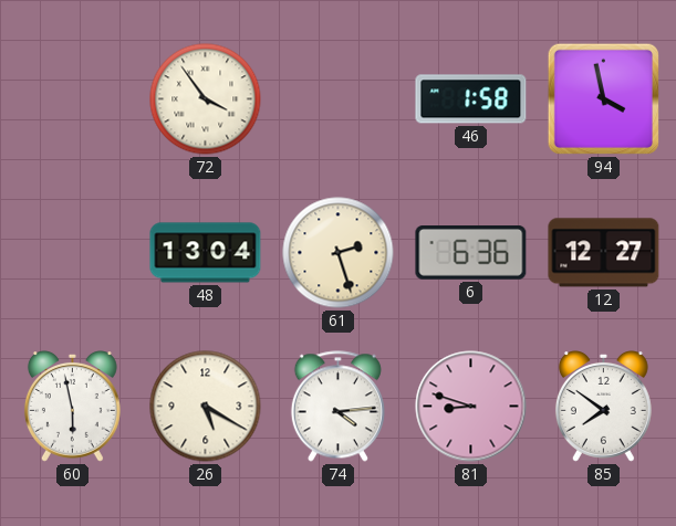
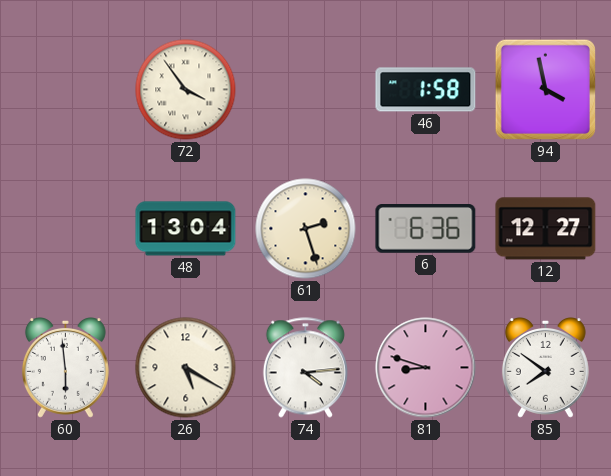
60: 5:58 -> 5:59 (65, 368)
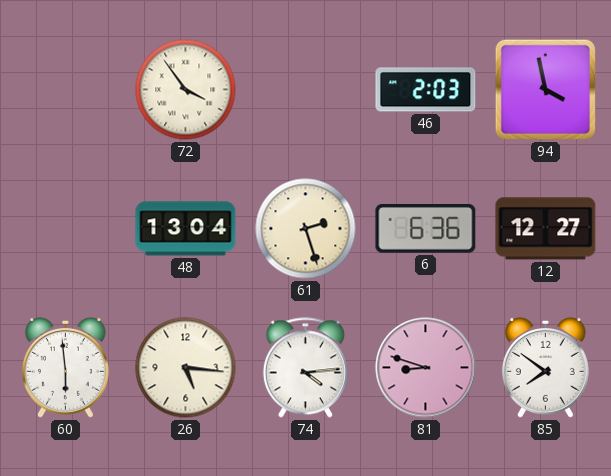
46: 1:58 -> 2:03 (426, 90)
26: 5:20 -> 5:16 (186, 368)
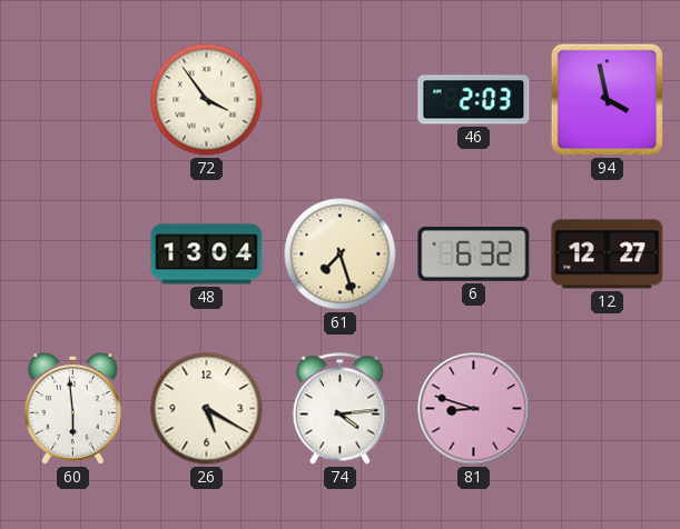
61: 2:27 -> 7:27 (341, 254)
6: 6:36 -> 6:32 (474, 254)
26: 5:16 -> 5:20 (207, 409)
85: 7:51 -> none (545, 368)
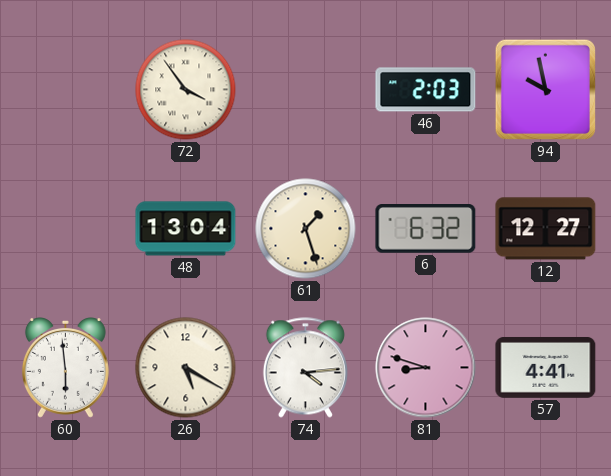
94: 3:58 -> 9:58 (545, 89)
61: 7:27 -> 1:27 (306, 229)
57: none -> 4:41 (546, 367)
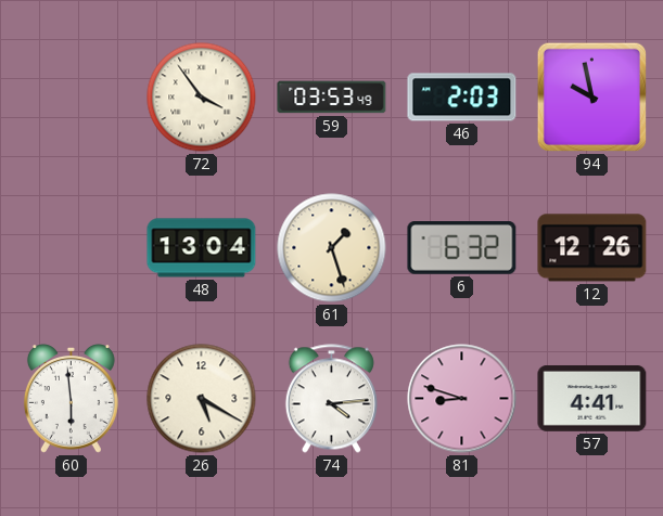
59: none -> 03:53 (332, 98)
12: 12:27 -> 12:26 (592, 248)
